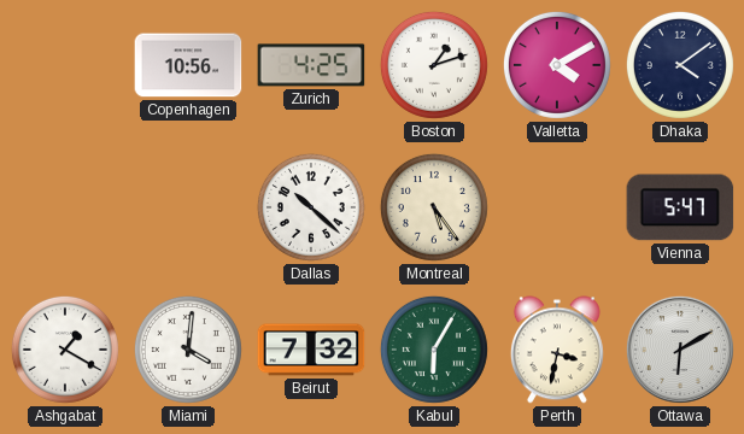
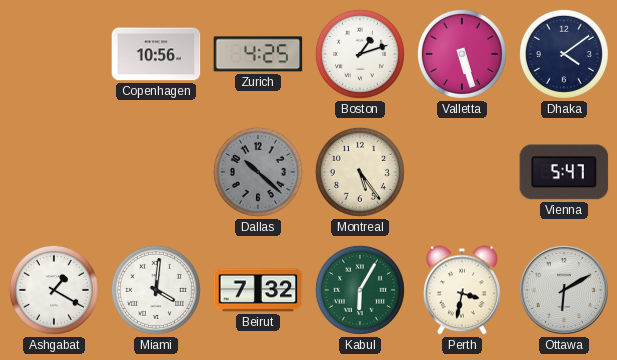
Valletta: 4:10 -> 5:27 (462, 54)
Dallas dial: white -> grey (258, 172)
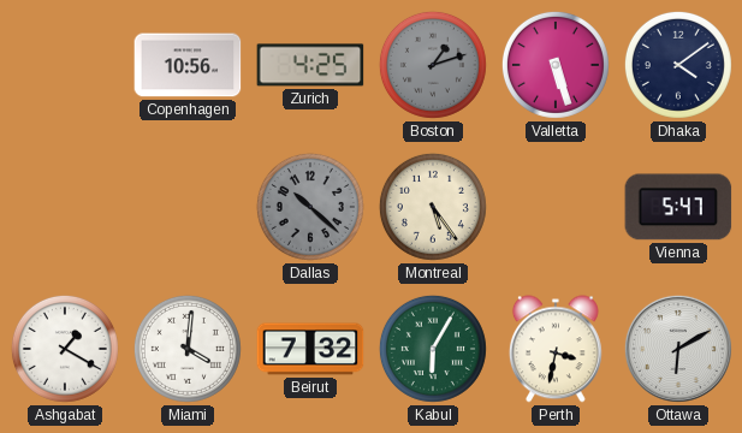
Boston dial: white -> grey (433, 65)
